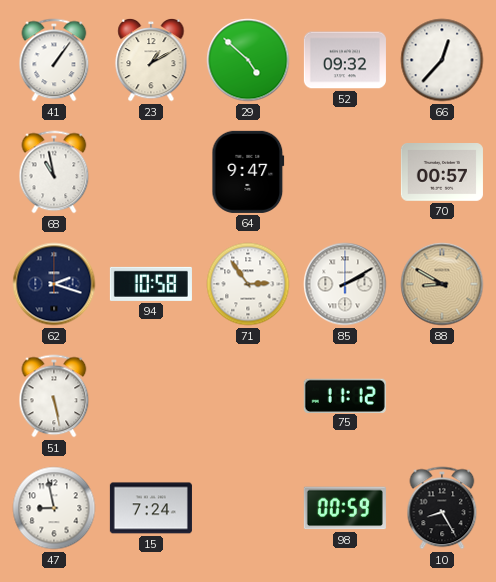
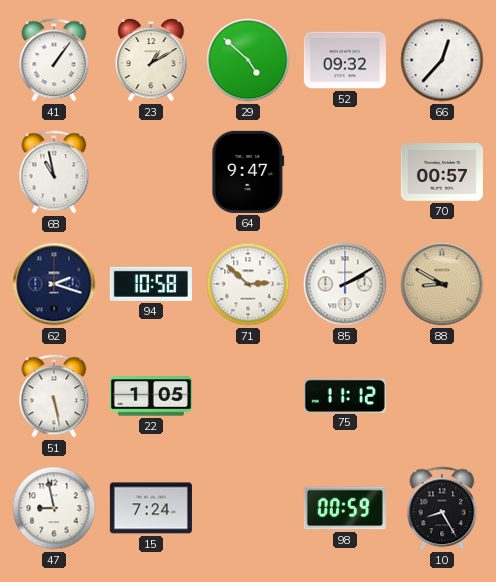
71: 2:54 -> 2:52 (248, 284)
22: none -> 1:05 (151, 396)
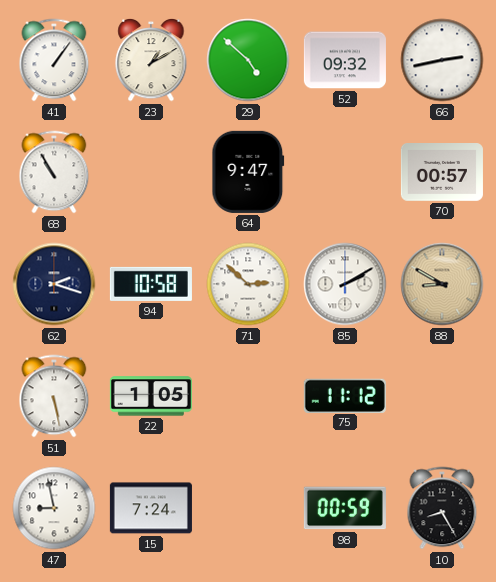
66: 12:37 -> 2:43 (442, 60)
68: 10:58 -> 10:55 (54, 172)
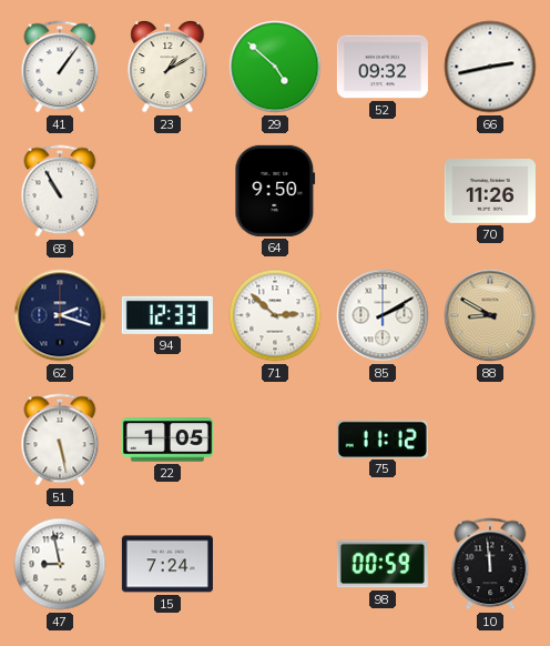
64: 9:47 -> 9:50 (275, 191)
70: 00:57 -> 11:26 (490, 192)
94: 10:58 -> 12:33 (167, 315)
10: 8:25 -> 11:59 (490, 564)
